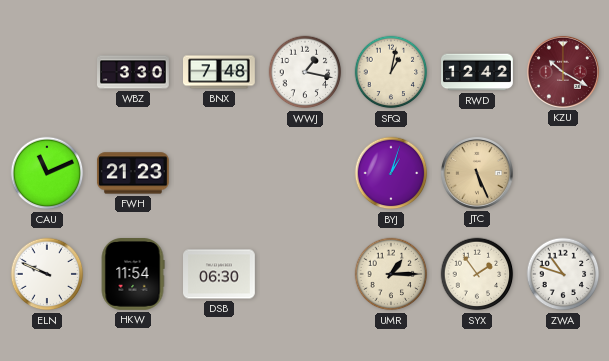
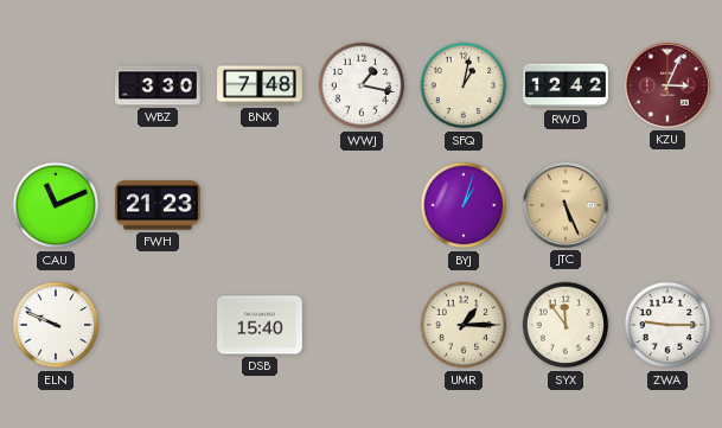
KZU: 10:20 -> 3:04 (667, 85)
HKW: 11:54 -> none (133, 275)
DSB: 06:30 -> 15:40 (261, 325)
SYX: 1:54 -> 11:54 (566, 325)
ZWA: 10:48 -> 9:15 (667, 325)
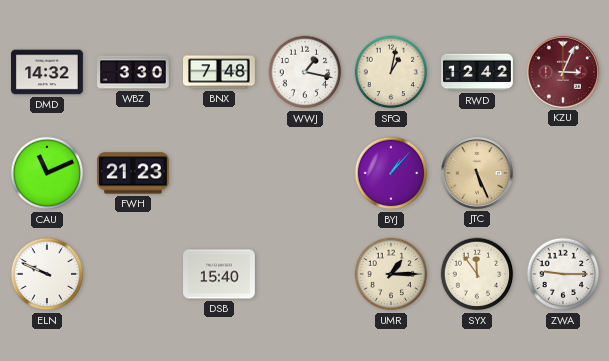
DMD: none -> 14:32 (48, 72)
BYJ: 1:03 -> 1:07 (391, 173)
